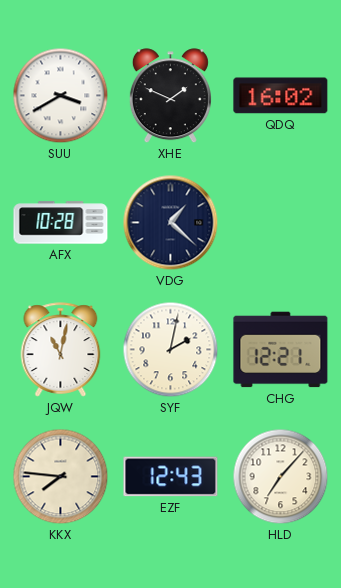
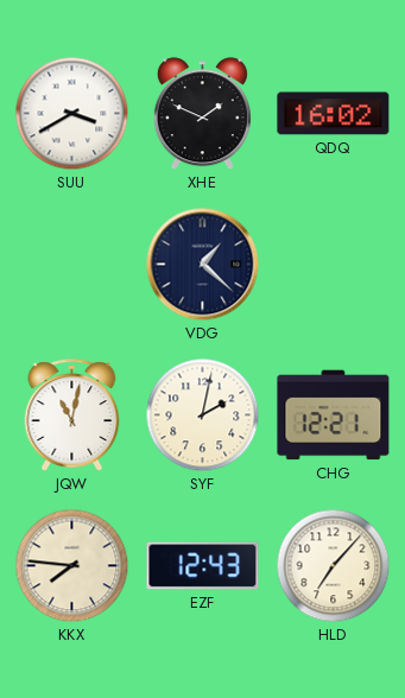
AFX: 10:28 -> none (61, 223)
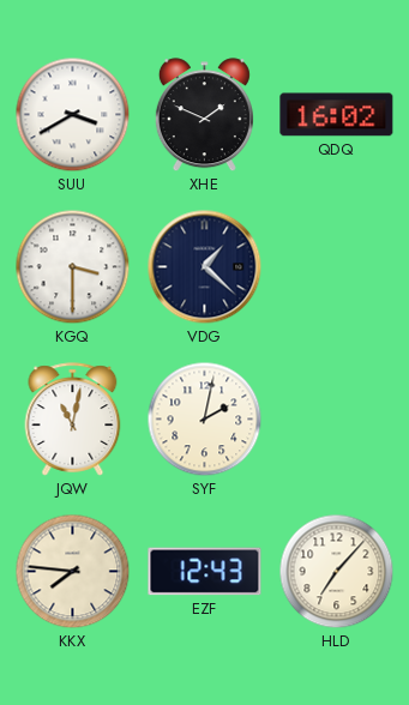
KGQ: none -> 3:30 (73, 267)
CHG: 12:21 -> none (334, 415)
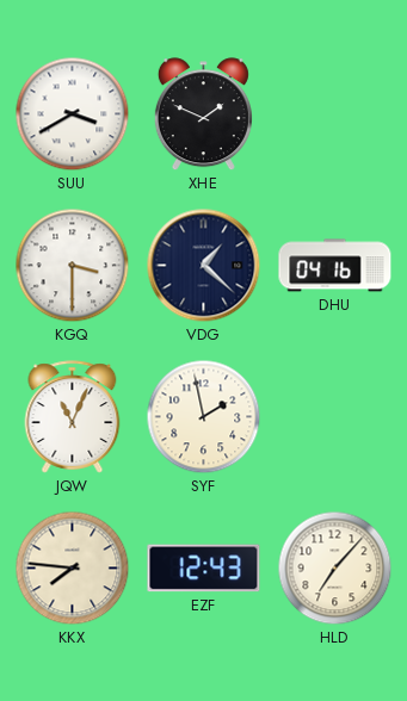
QDQ: 16:02 -> none (337, 115)
DHU: none -> 04:16 (335, 266)
JQW: 11:02 -> 11:04 (73, 417)
SYF: 2:02 -> 1:58 (204, 417)
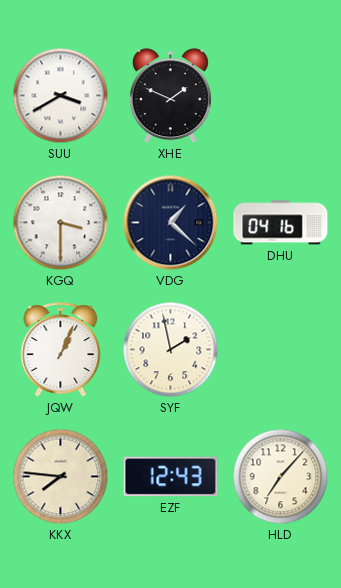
JQW: 11:04 -> 1:04 (61, 350)
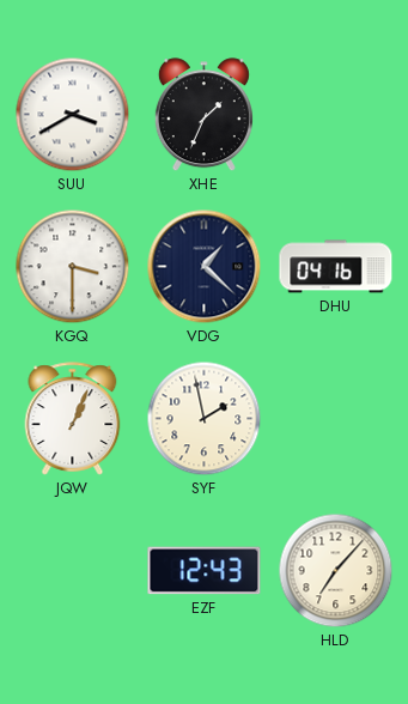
XHE: 1:49 -> 1:34 (203, 115)
KKX: 7:46 -> none (61, 477)
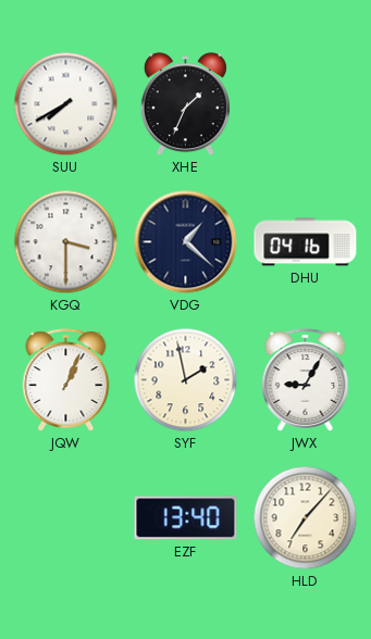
SUU: 3:40 -> 7:40 (66, 104)
JWX: none -> 9:05 (306, 380)
EZF: 12:43 -> 13:40 (186, 518)
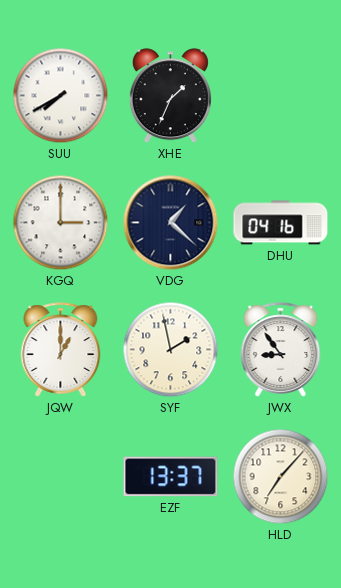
KGQ: 3:30 -> 3:00 (61, 223)
JQW: 1:04 -> 1:00 (61, 350)
JWX: 9:05 -> 8:54 (281, 350)
EZF: 13:40 -> 13:37 (171, 477)
